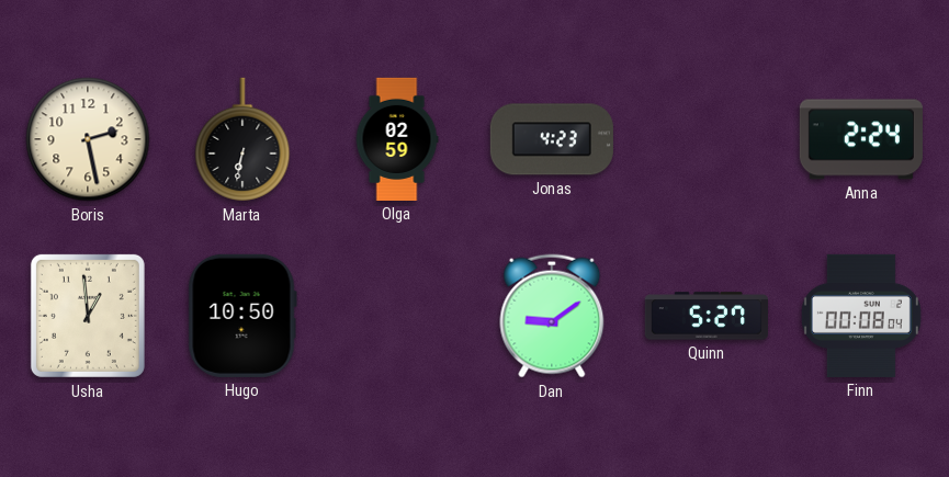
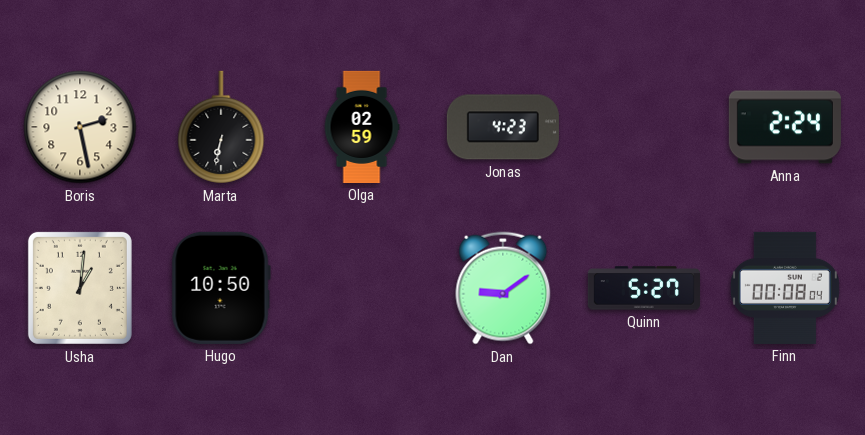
Usha: 12:59 -> 1:01 (80, 288)
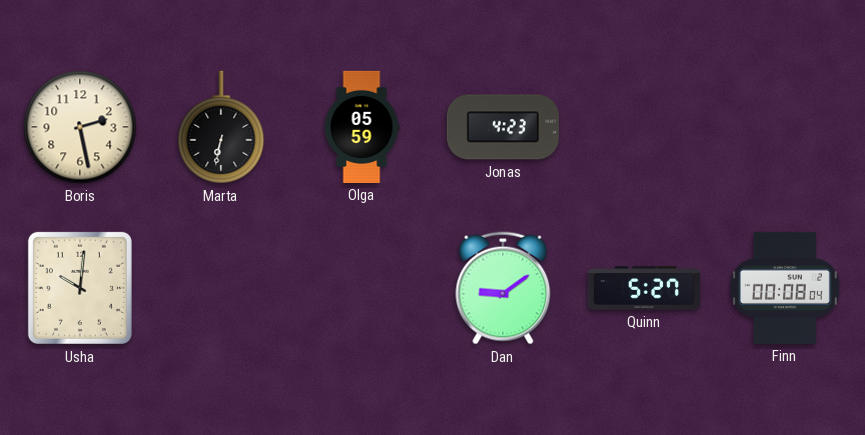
Olga: 02:59 -> 05:59 (362, 127)
Anna: 2:24 -> none (785, 127)
Usha: 1:01 -> 10:01 (80, 288)
Hugo: 10:50 -> none (221, 288)
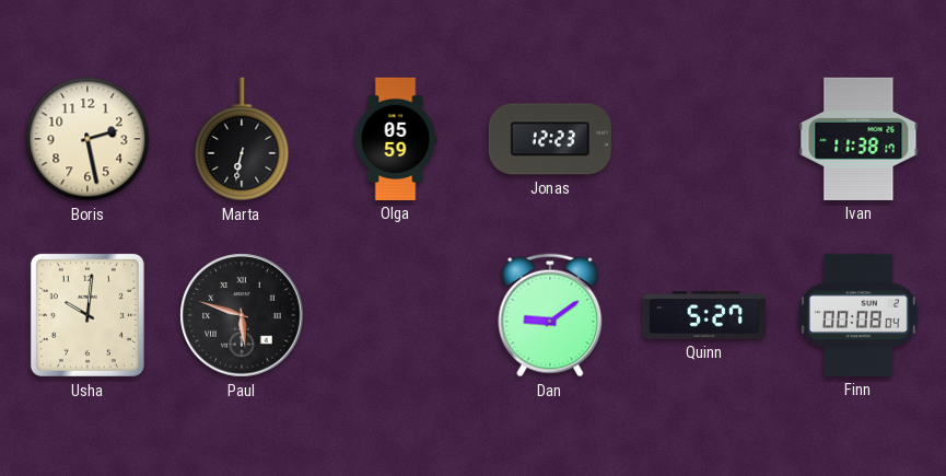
Jonas: 4:23 -> 12:23 (550, 139)
Ivan: none -> 11:38 (859, 139)
Paul: none -> 5:48 (242, 315)
